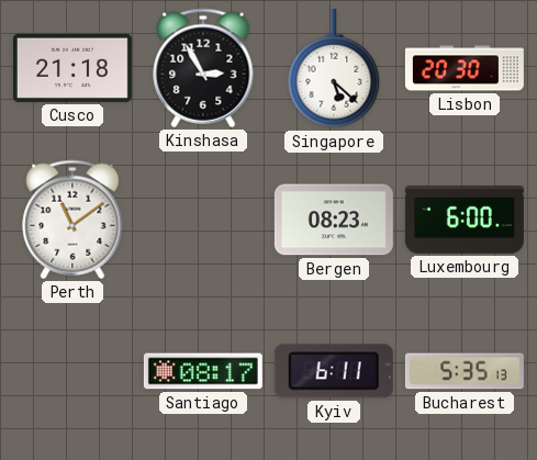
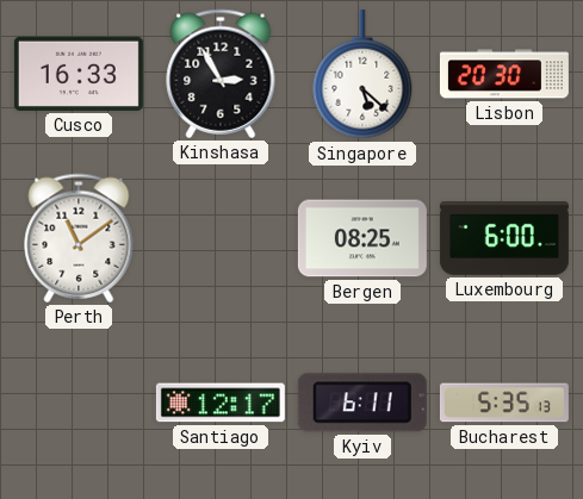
Cusco: 21:18 -> 16:33 (79, 74)
Bergen: 08:23 -> 08:25 (362, 238)
Santiago: 08:17 -> 12:17 (221, 403)
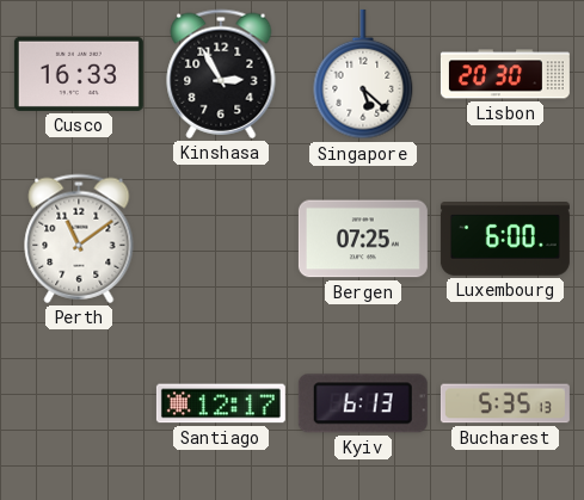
Bergen: 08:25 -> 07:25 (363, 239)
Kyiv: 6:11 -> 6:13 (363, 403)
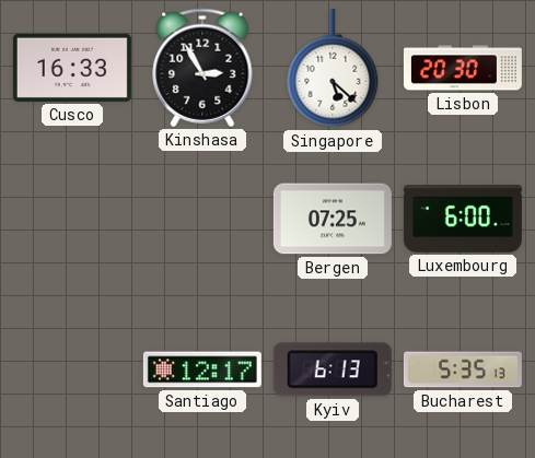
Perth: 11:09 -> none (79, 239)
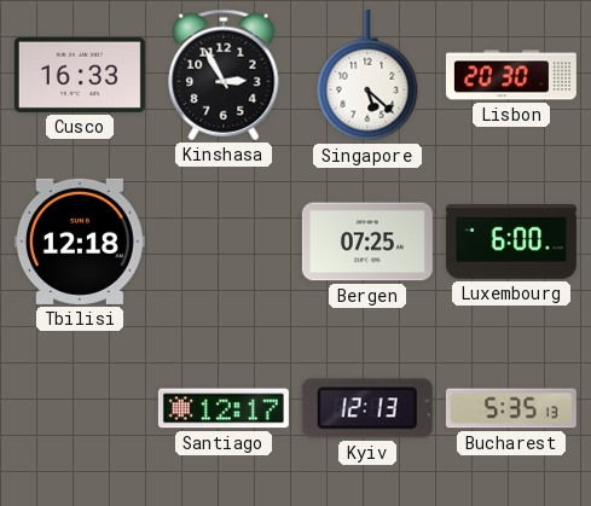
Tbilisi: none -> 12:18 (80, 242)
Kyiv: 6:13 -> 12:13 (367, 408)
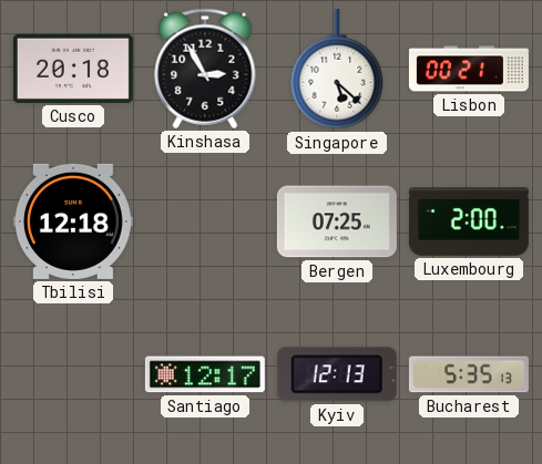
Cusco: 16:33 -> 20:18 (73, 69)
Lisbon: 20:30 -> 00:21 (469, 69)
Luxembourg: 6:00 -> 2:00 (469, 223)
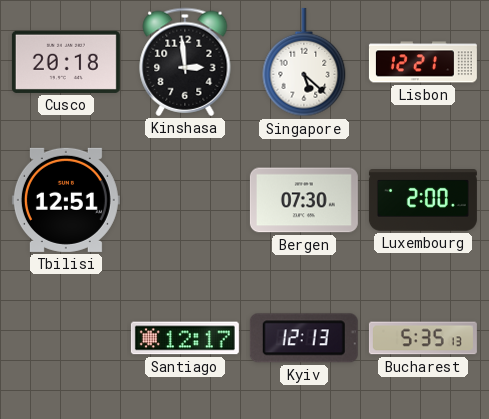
Kinshasa: 2:55 -> 2:59 (185, 62)
Lisbon: 00:21 -> 12:21 (423, 62)
Tbilisi: 12:18 -> 12:51 (66, 200)
Bergen: 07:25 -> 07:30 (304, 200)
